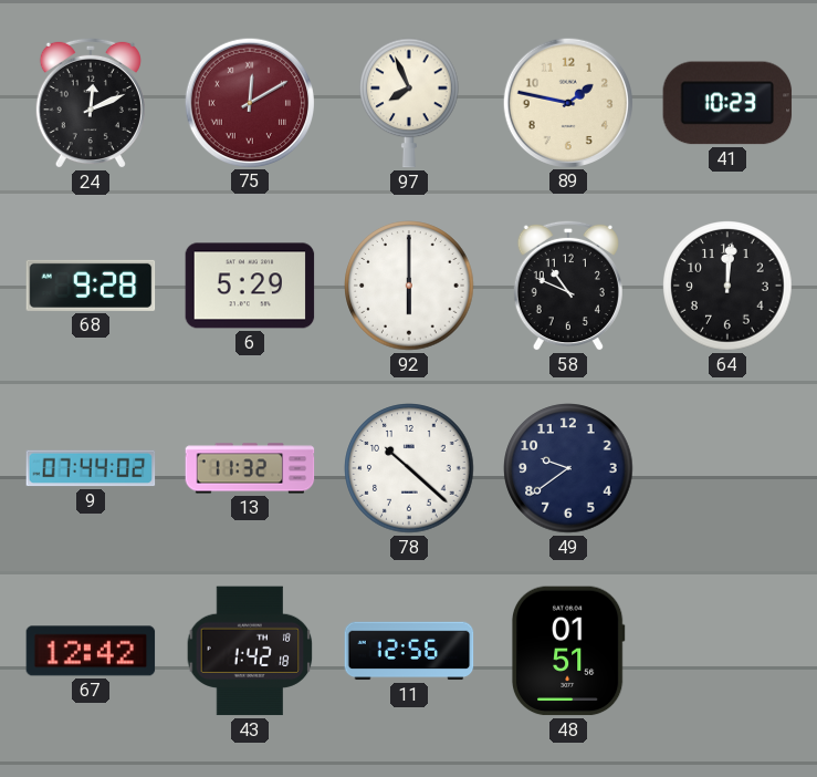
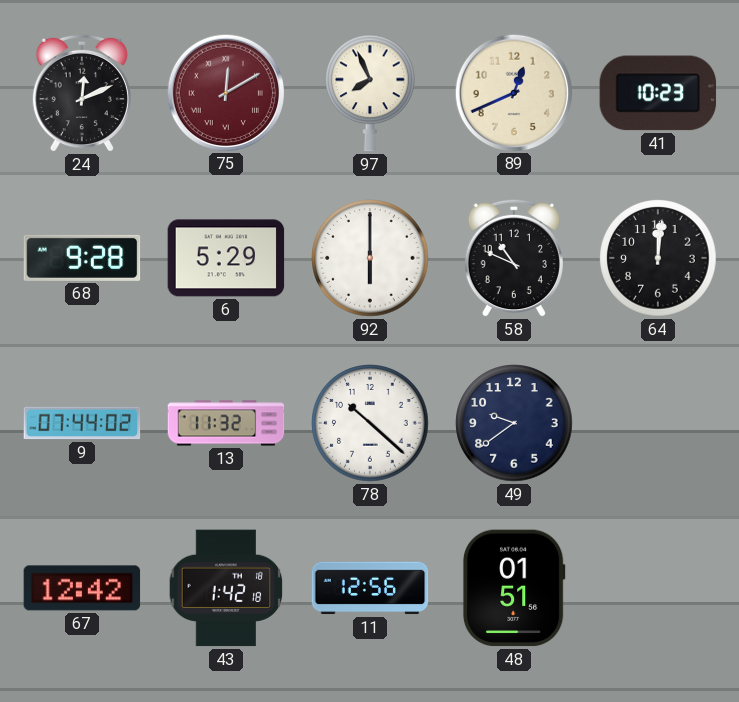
89: 1:47 -> 12:41 (513, 92)
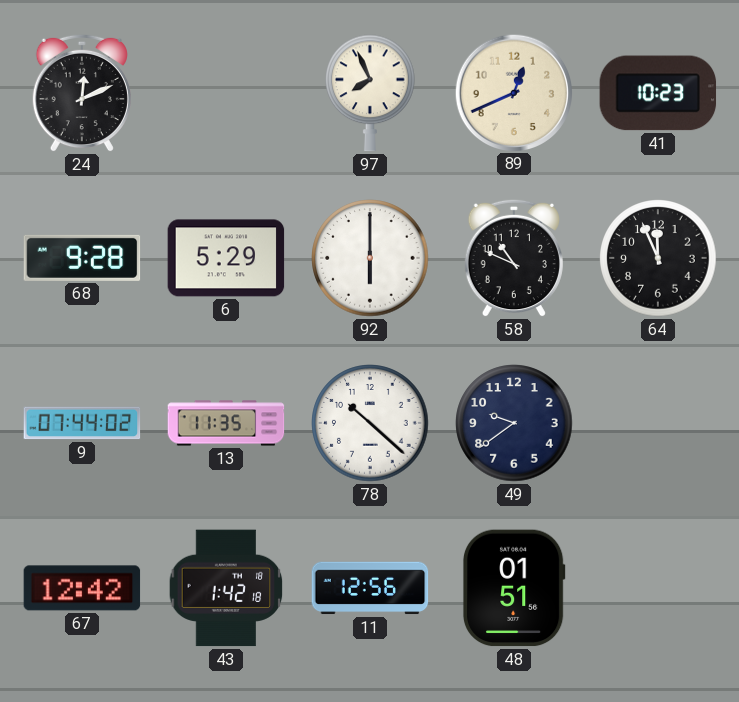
75: 12:10 -> none (225, 92)
64: 12:01 -> 11:56 (658, 258)
13: 11:32 -> 11:35 (226, 423)
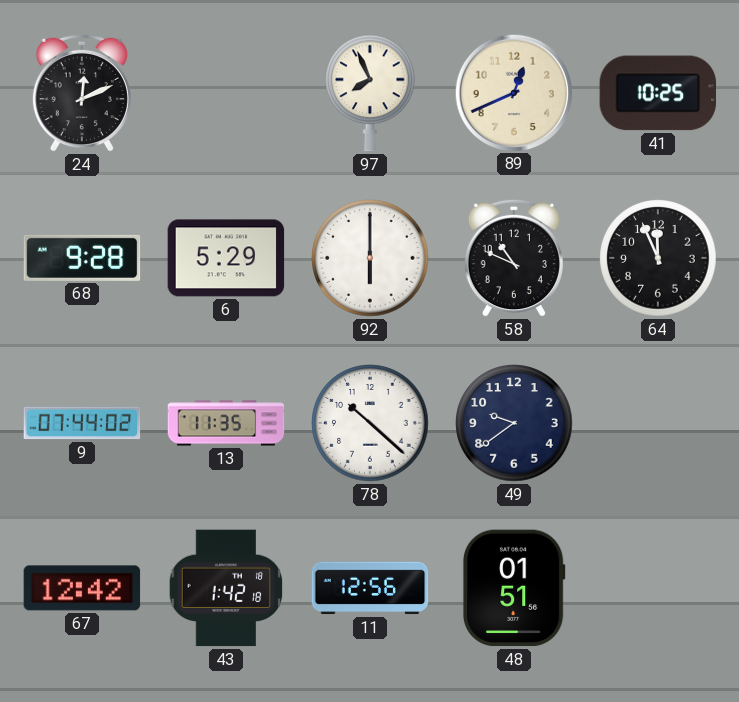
41: 10:23 -> 10:25 (658, 93)
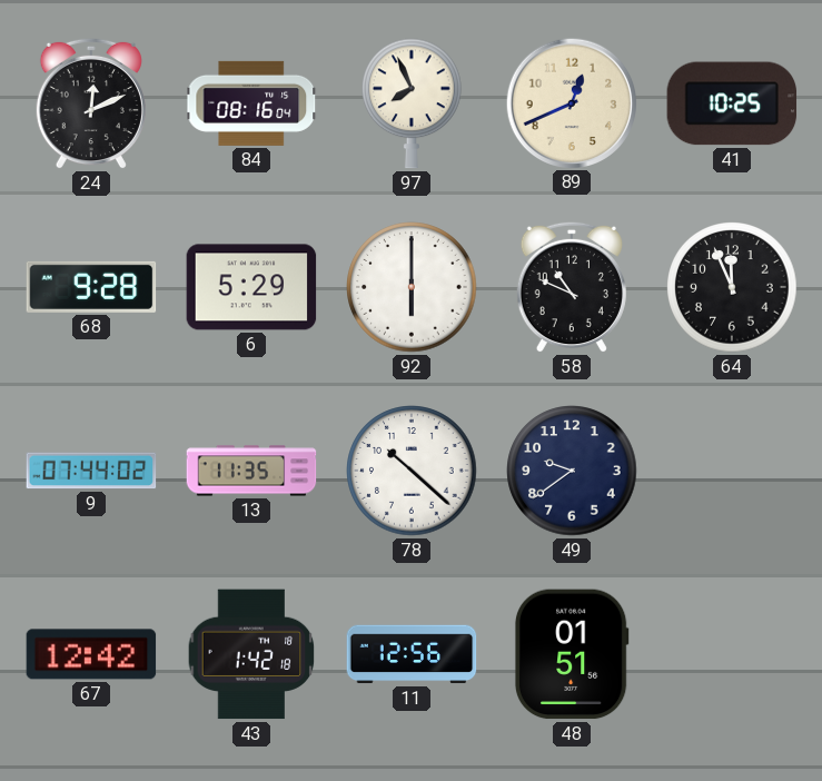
84: none -> 08:16 (251, 103)
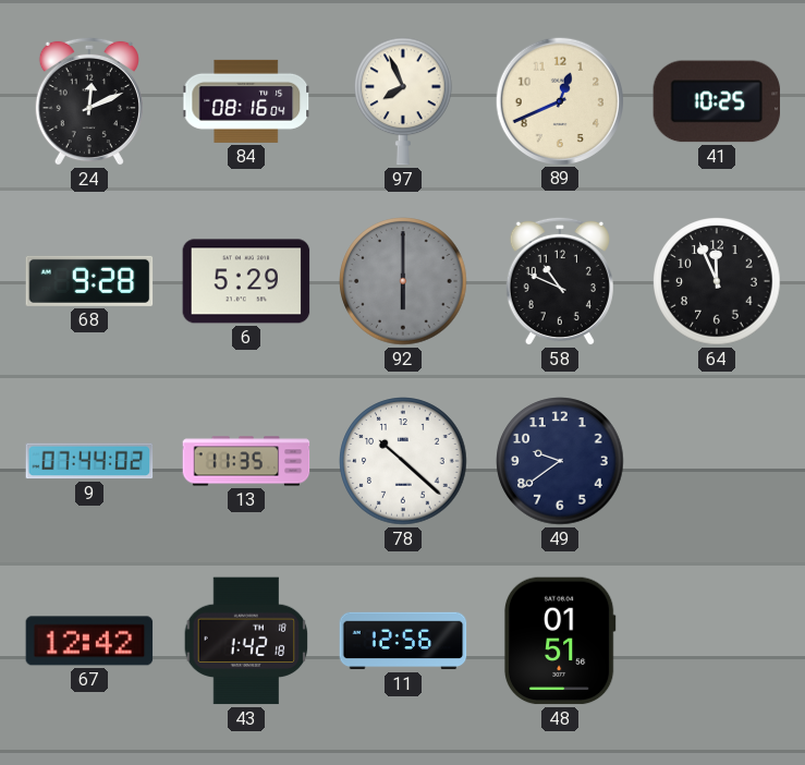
92 dial: white -> grey (403, 281)
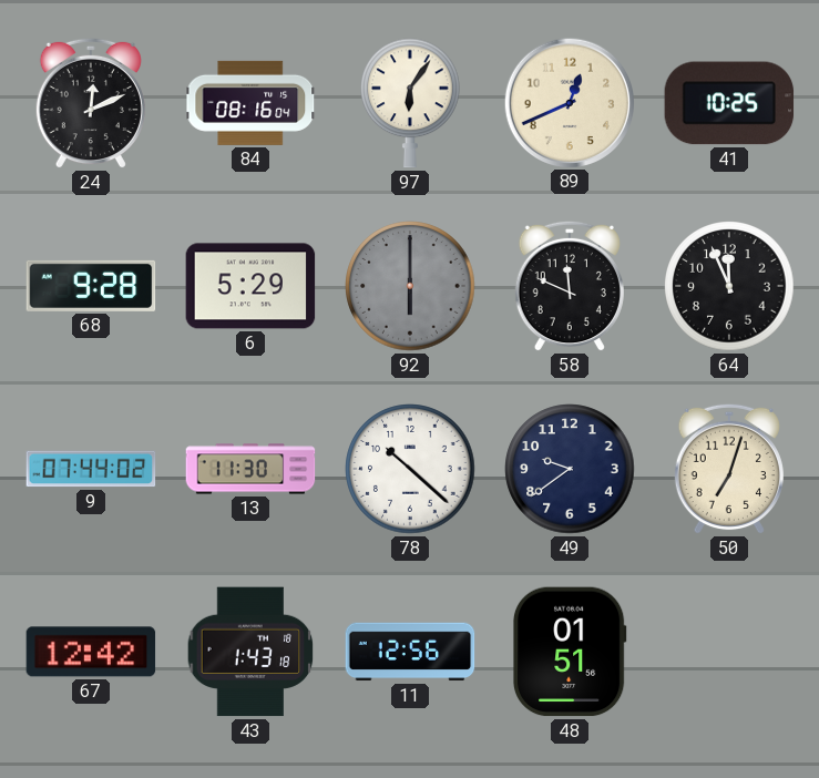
97: 7:56 -> 6:06 (411, 103)
58: 10:49 -> 11:49 (570, 286)
13: 11:35 -> 11:30 (250, 469)
50: none -> 7:03 (729, 469)
43: 1:42 -> 1:43 (250, 652)
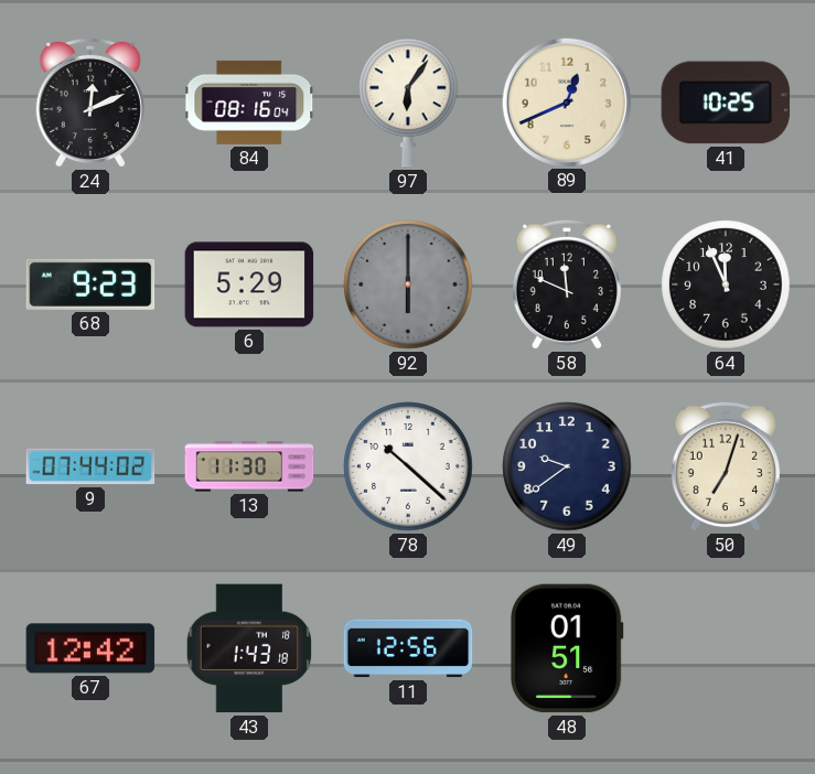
68: 9:28 -> 9:23 (90, 284)
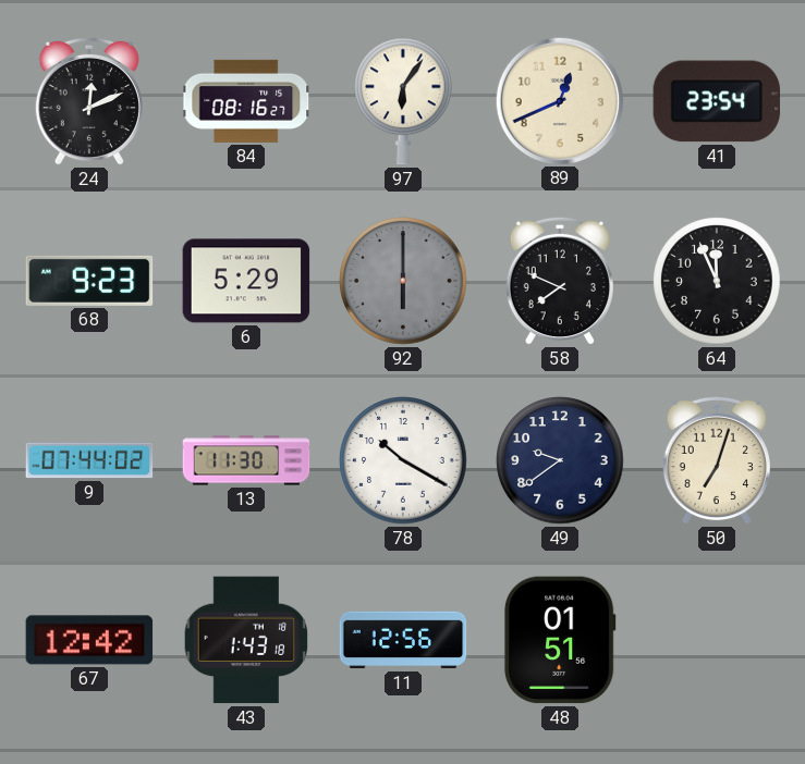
84: 08:16:04 -> 08:16:27 (246, 101)
41: 10:25 -> 23:54 (717, 101)
58: 11:49 -> 7:49 (560, 281)
78: 10:22 -> 10:20 (403, 460)
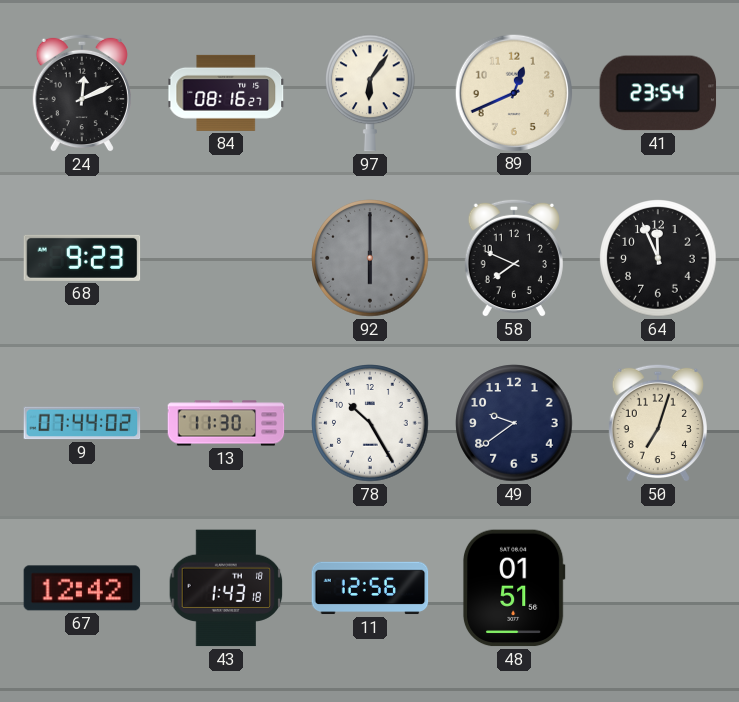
6: 5:29 -> none (246, 281)
78: 10:20 -> 10:25 (370, 423)
